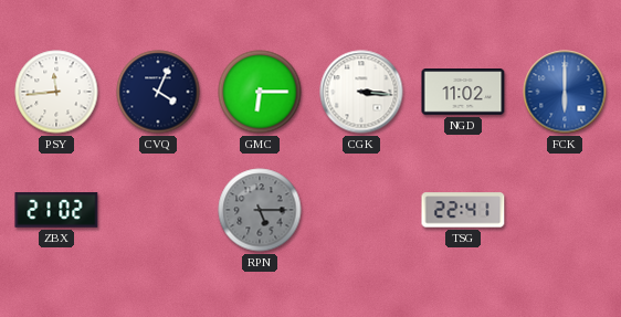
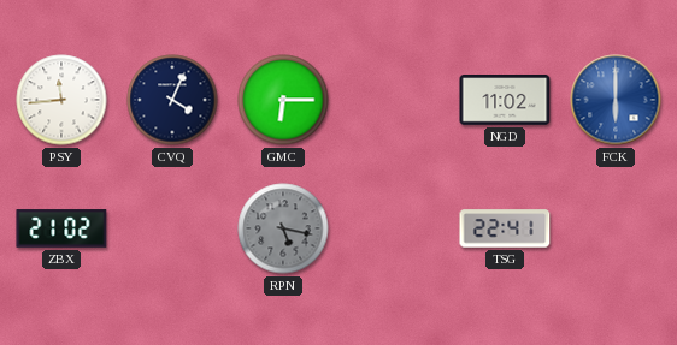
CGK: 3:16 -> none (361, 92)
RPN: 5:15 -> 5:17 (283, 228)
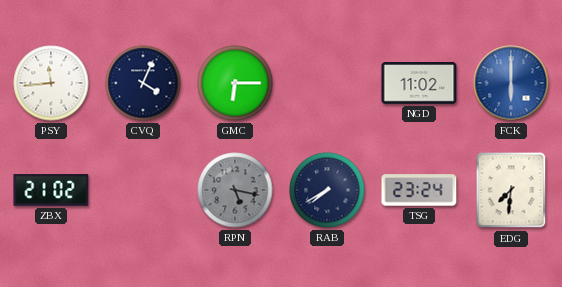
RAB: none -> 7:40 (327, 190)
TSG: 22:41 -> 23:24 (419, 190)
EDG: none -> 7:31 (511, 190)
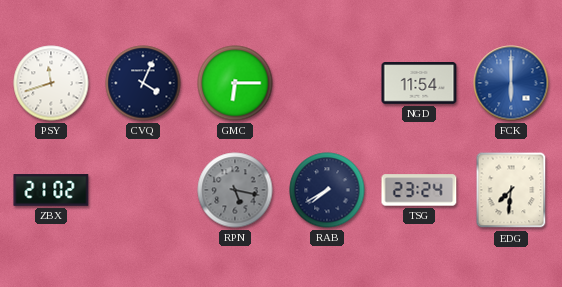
PSY: 11:44 -> 11:42 (51, 83)
NGD: 11:02 -> 11:54 (419, 83)
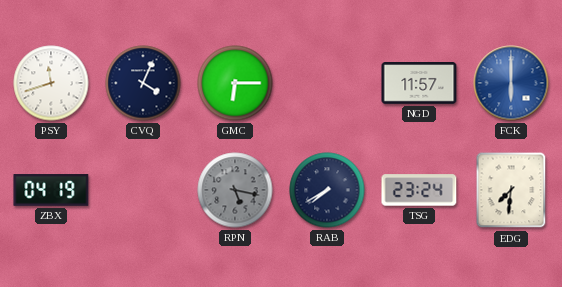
NGD: 11:54 -> 11:57 (419, 83)
ZBX: 21:02 -> 04:19 (51, 190)
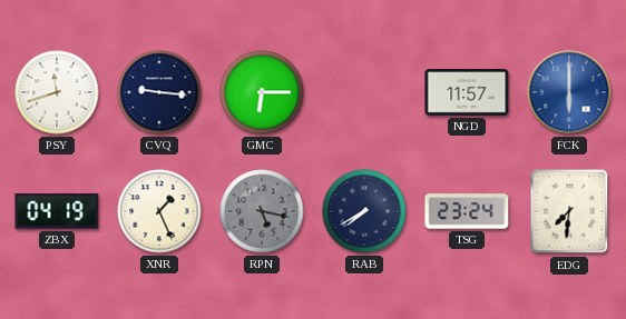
CVQ: 4:04 -> 9:16 (159, 92)
XNR: none -> 1:26 (159, 211)
